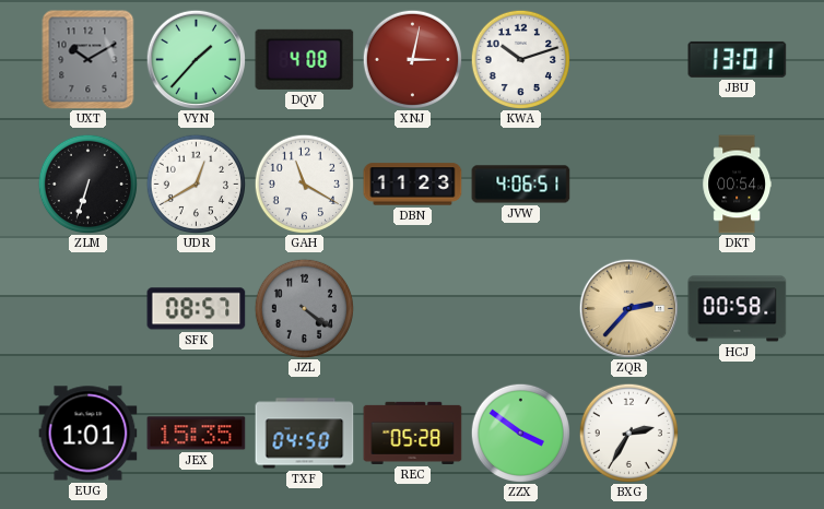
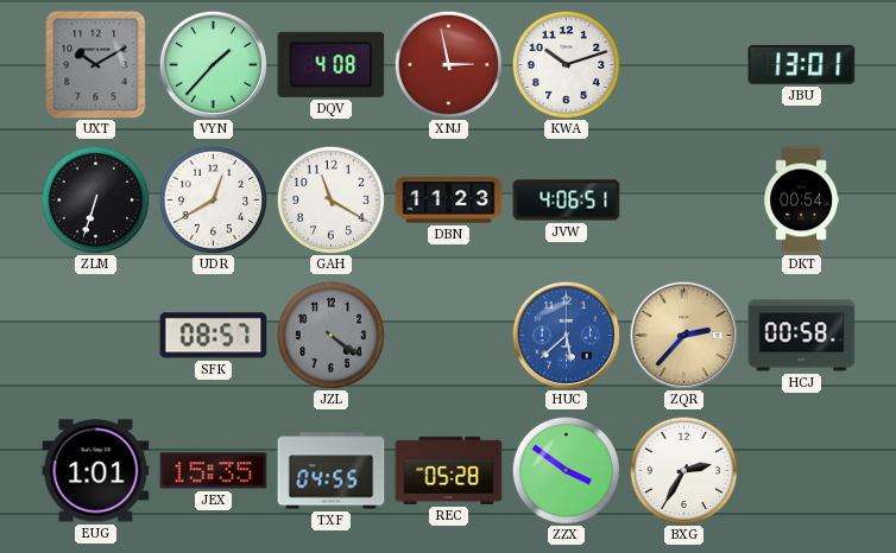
XNJ: 3:02 -> 2:58 (448, 64)
HUC: none -> 5:38 (566, 335)
TXF: 04:50 -> 04:55 (332, 471)
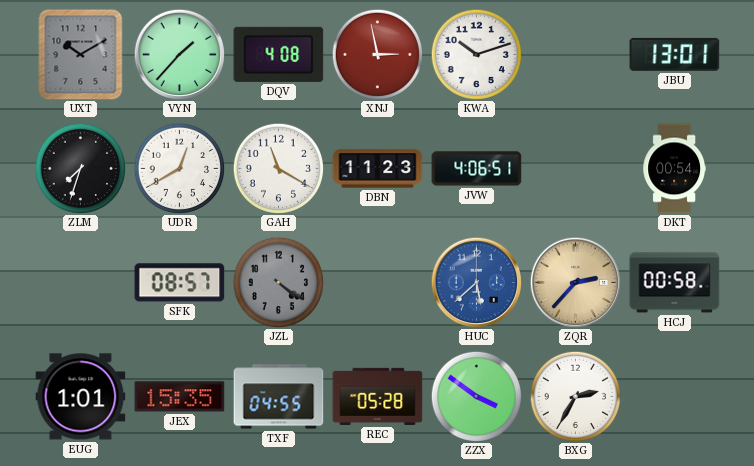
ZLM: 6:33 -> 7:33 (80, 168)
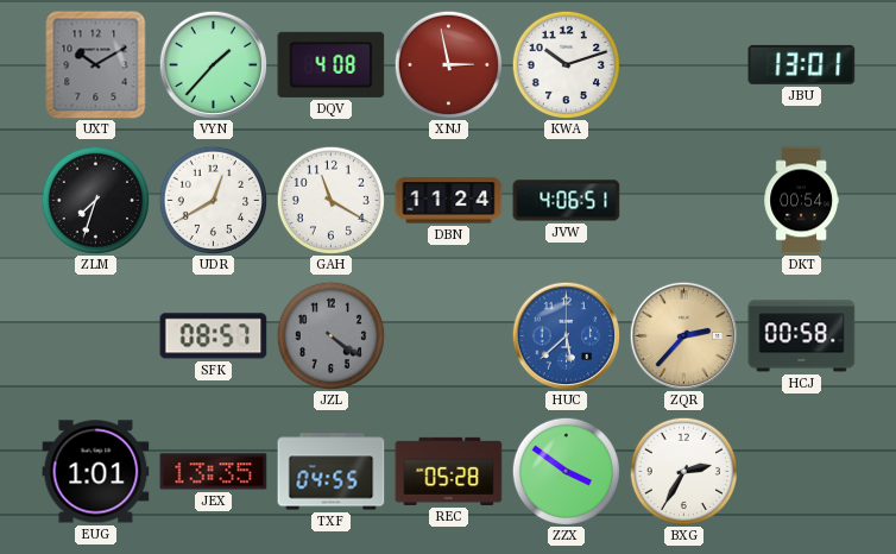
DBN: 11:23 -> 11:24 (449, 201)
JEX: 15:35 -> 13:35 (214, 472)
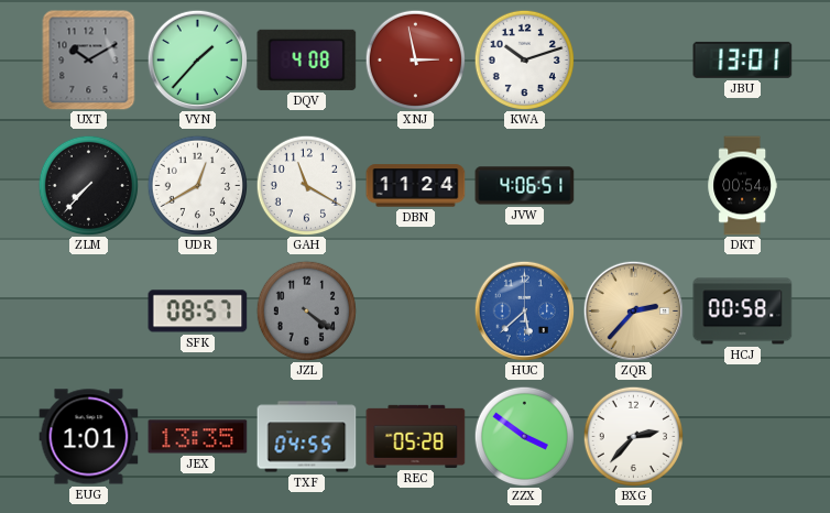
ZLM: 7:33 -> 7:37 (88, 185)
BXG: 2:35 -> 2:37 (633, 436)
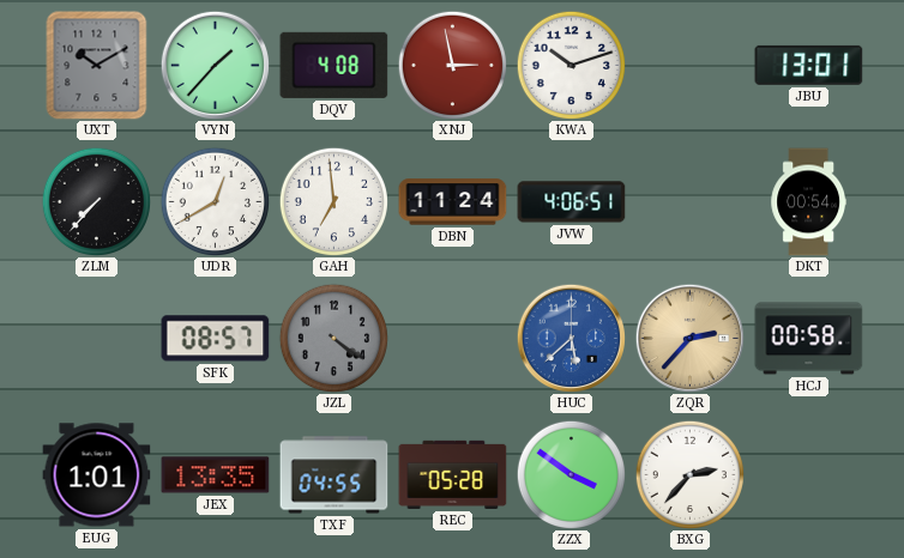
GAH: 11:20 -> 6:59 (333, 201)
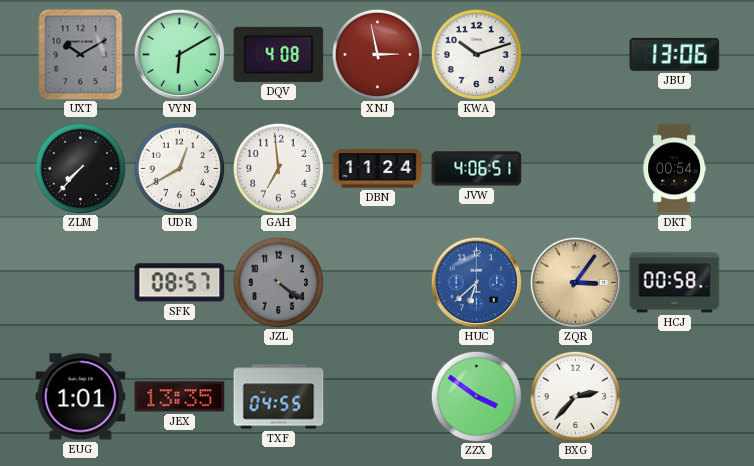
VYN: 1:37 -> 6:10 (179, 54)
JBU: 13:01 -> 13:06 (675, 54)
HUC: 5:38 -> 6:38 (476, 282)
ZQR: 2:37 -> 3:06 (575, 282)
REC: 05:28 -> none (453, 474)
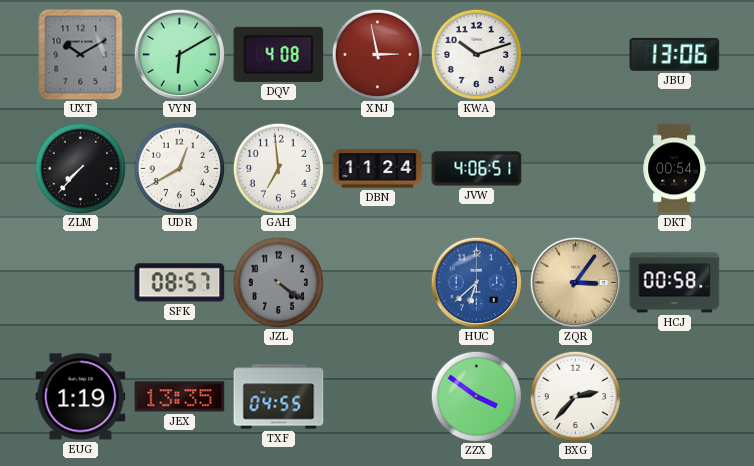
EUG: 1:01 -> 1:19 (81, 397)
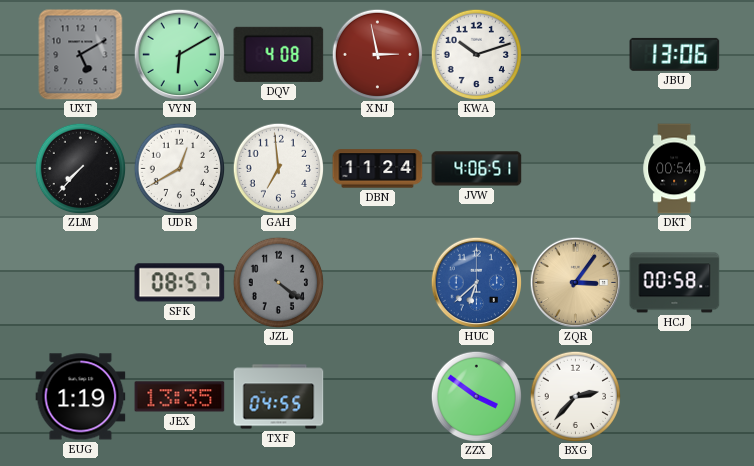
UXT: 10:10 -> 5:10 (81, 55)
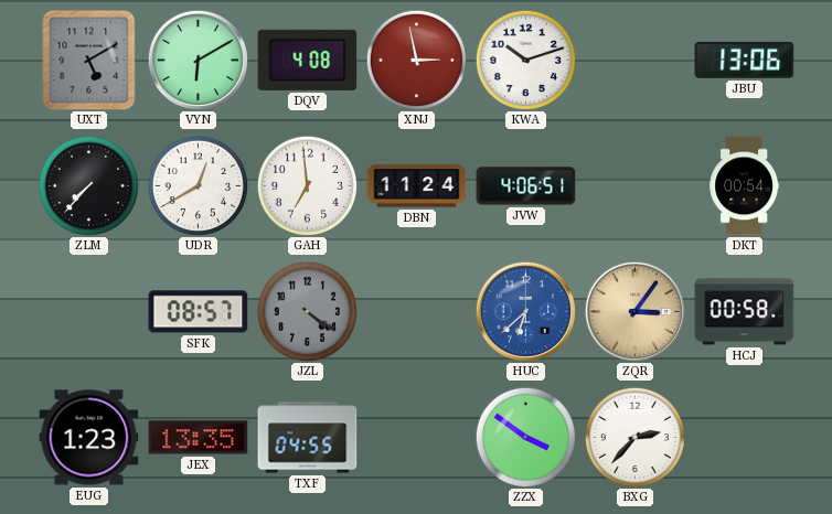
EUG: 1:19 -> 1:23 (89, 438)
